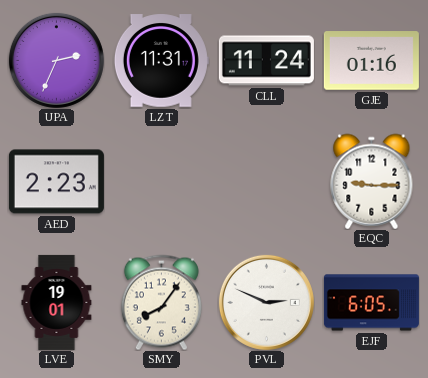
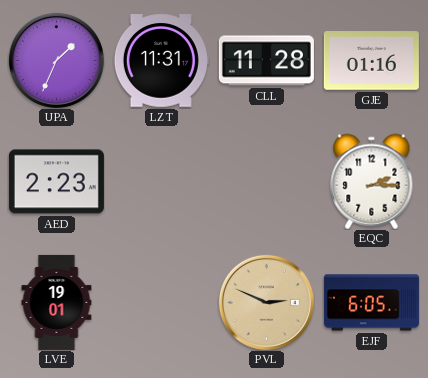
UPA: 2:34 -> 1:34 (56, 60)
CLL: 11:24 -> 11:28 (266, 61)
EQC: 9:15 -> 2:15 (372, 181)
SMY: 8:06 -> none (161, 302)
PVL dial: white -> champagne (266, 302)
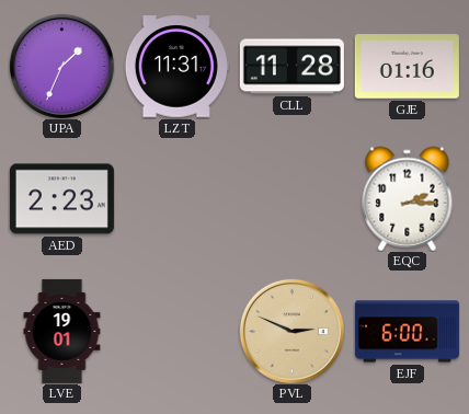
EJF: 6:05 -> 6:00 (407, 332)
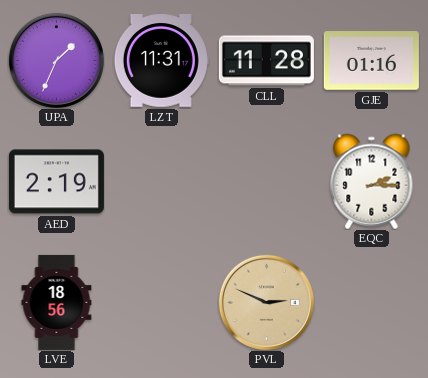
AED: 2:23 -> 2:19 (56, 182)
LVE: 19:01 -> 18:56 (57, 302)
EJF: 6:00 -> none (407, 332)
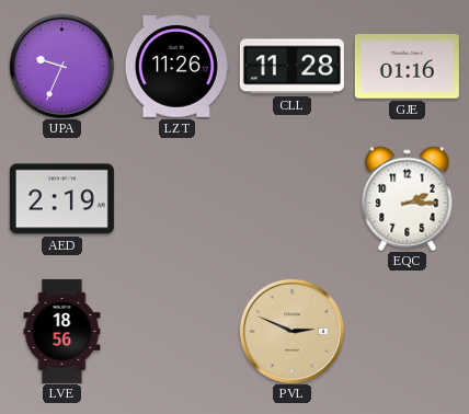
UPA: 1:34 -> 9:34 (61, 66)
LZT: 11:31 -> 11:26 (176, 67)
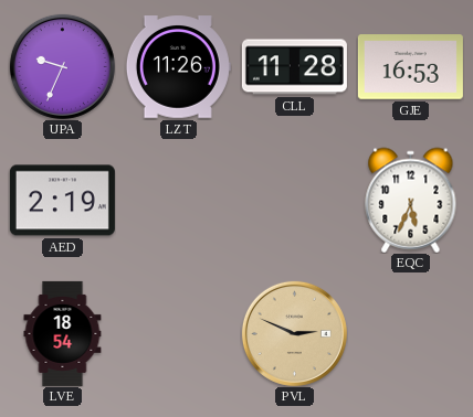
GJE: 01:16 -> 16:53 (410, 67)
EQC: 2:15 -> 5:34 (411, 200)
LVE: 18:56 -> 18:54 (63, 333)
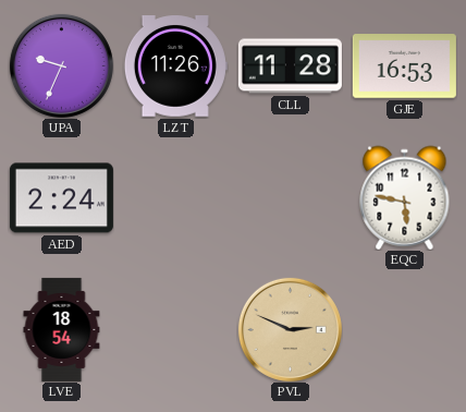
AED: 2:19 -> 2:24 (61, 198)
EQC: 5:34 -> 5:47 (405, 197)
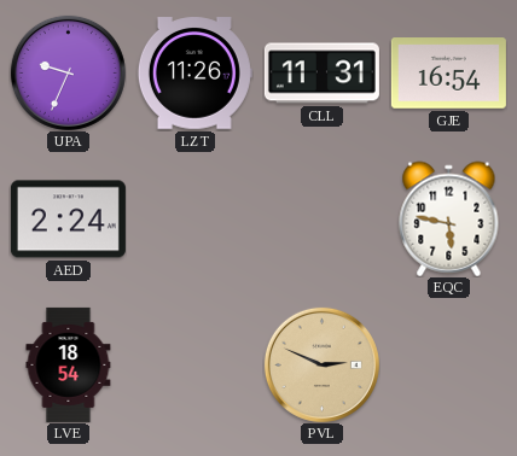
CLL: 11:28 -> 11:31 (321, 74)
GJE: 16:53 -> 16:54 (448, 74)
